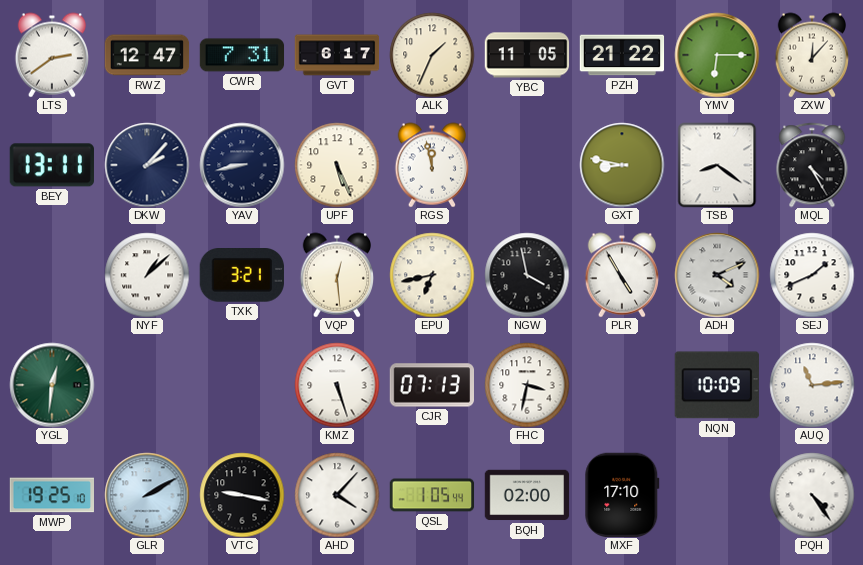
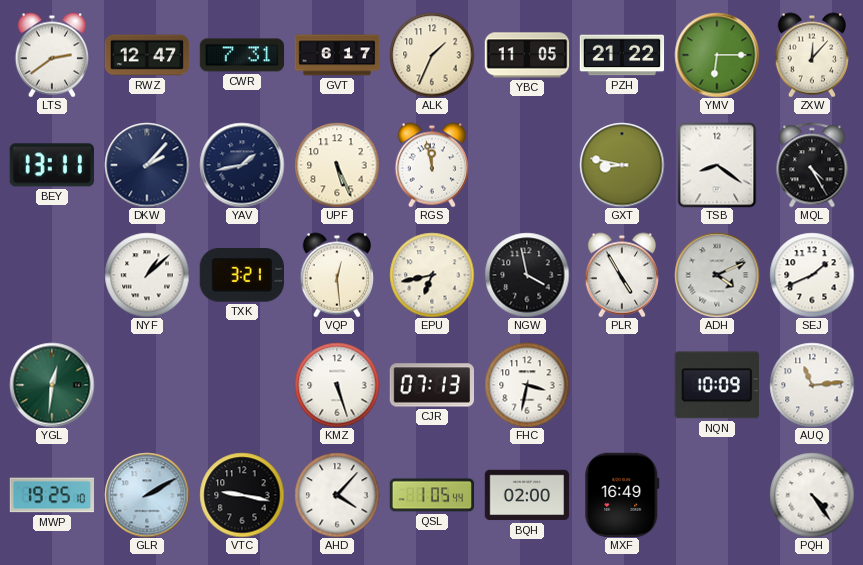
YAV: 8:43 -> 1:43 (242, 165)
MXF: 17:10 -> 16:49 (622, 494)
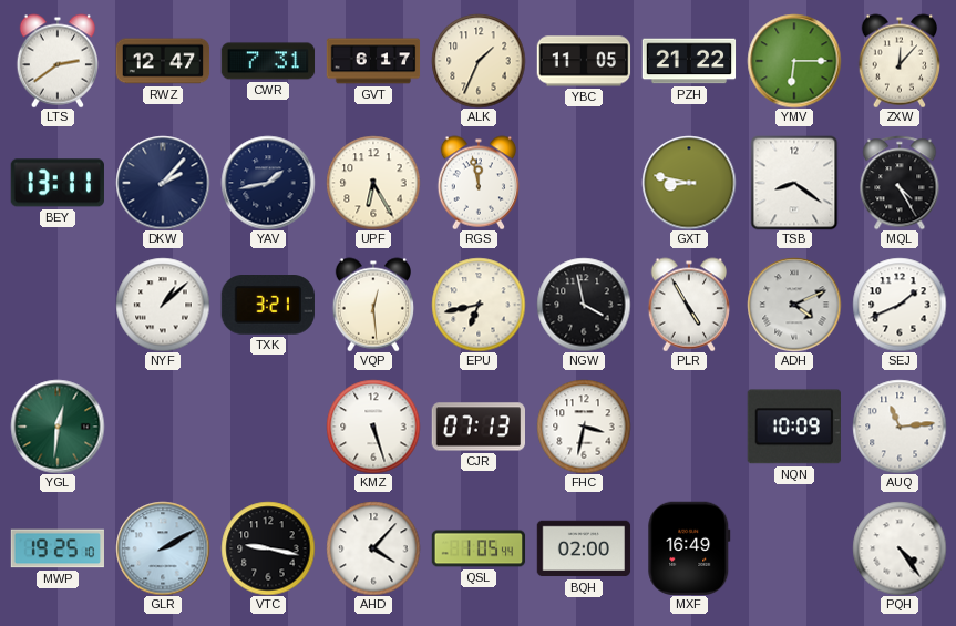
UPF: 5:26 -> 6:25 (373, 183)
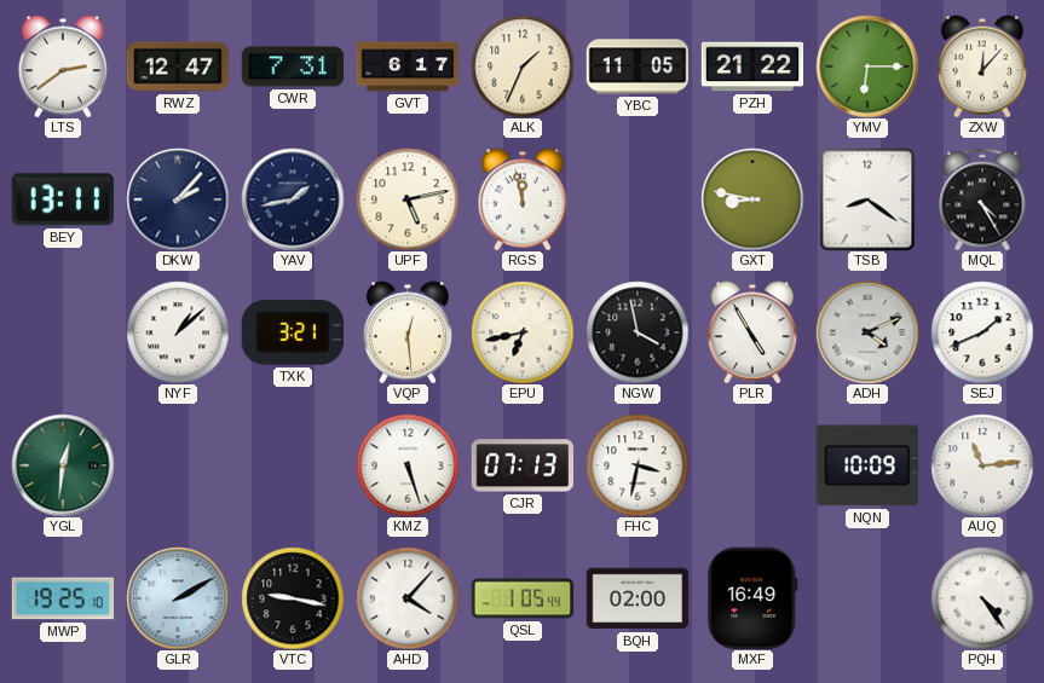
UPF: 6:25 -> 5:13 (408, 199)
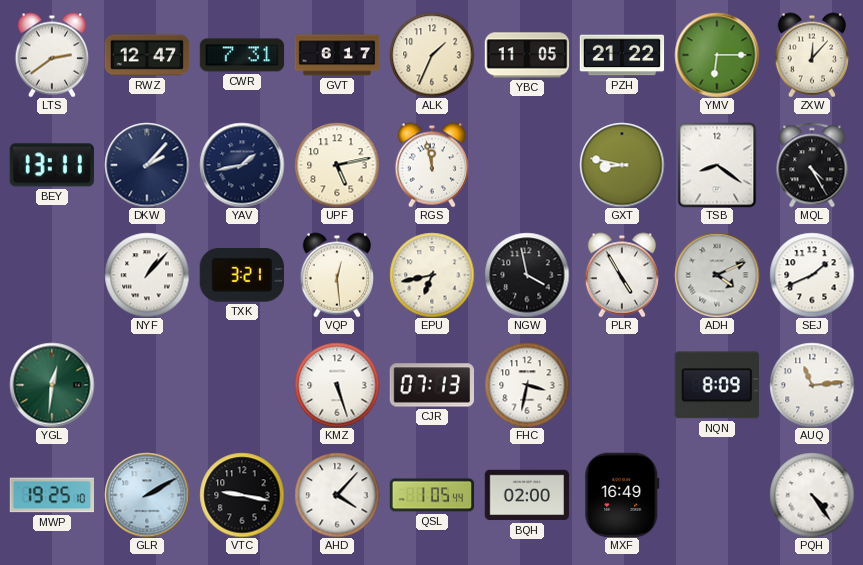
NYF: 1:08 -> 1:07 (147, 275)
NQN: 10:09 -> 8:09 (717, 385)
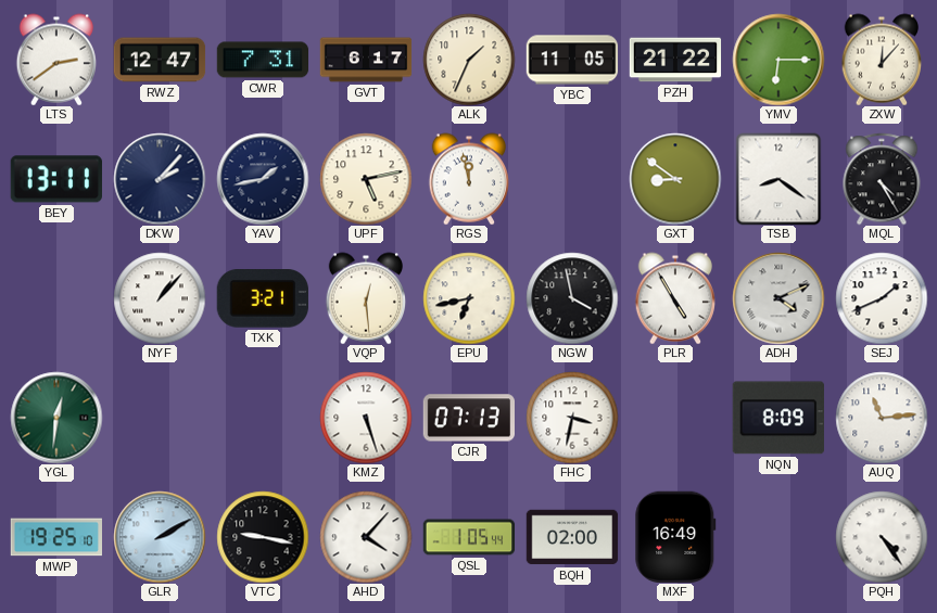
GXT: 8:47 -> 8:51 (675, 179)
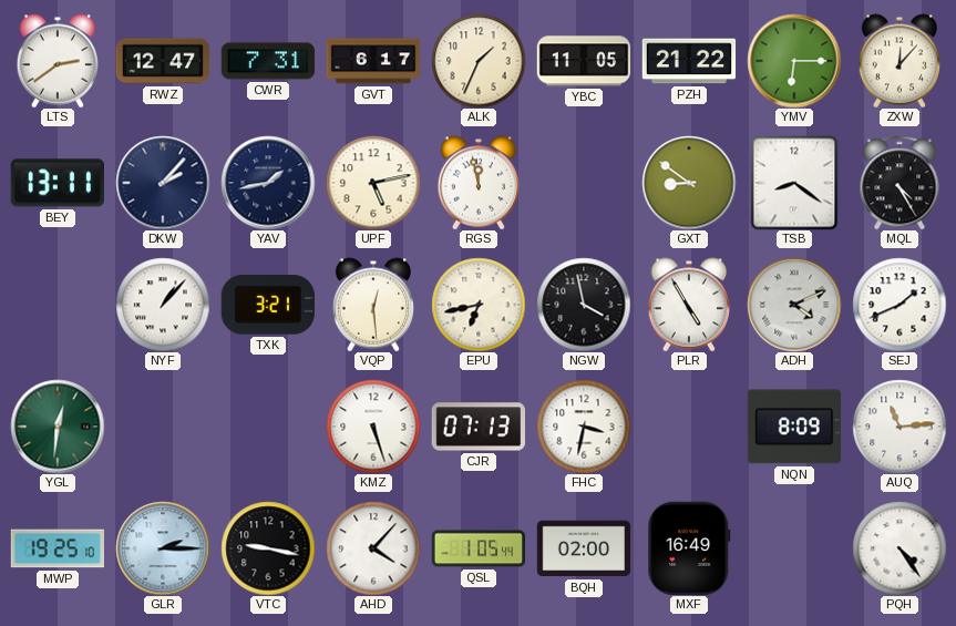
GLR: 2:10 -> 2:15 (163, 548)
